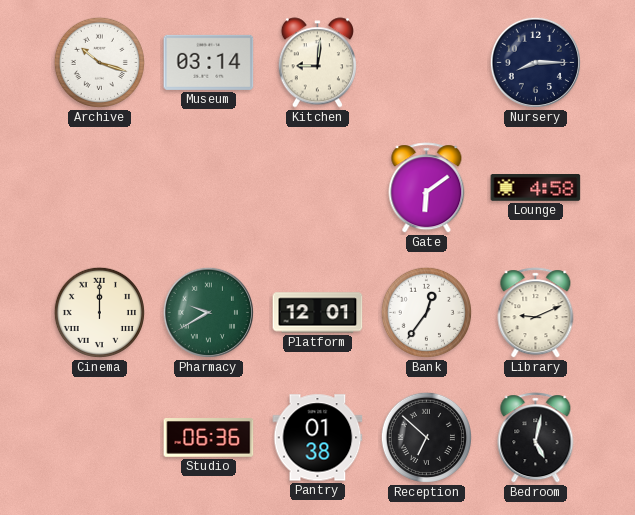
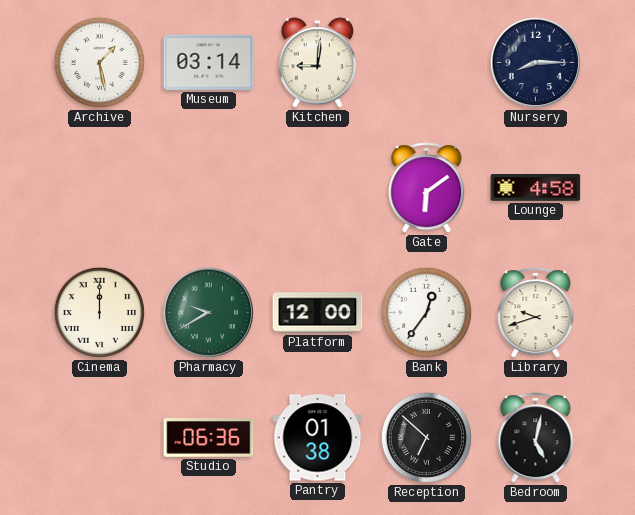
Archive: 10:18 -> 1:28 (99, 62)
Platform: 12:01 -> 12:00 (318, 313)
Library: 9:11 -> 9:42 (536, 313)
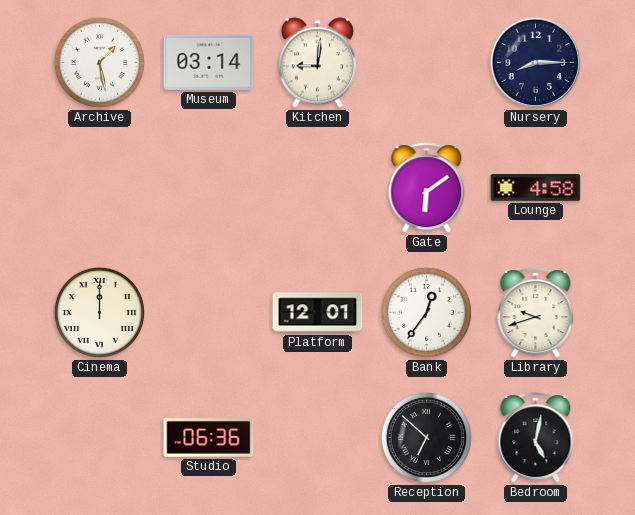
Pharmacy: 9:40 -> none (208, 312)
Platform: 12:00 -> 12:01 (318, 313)
Pantry: 01:38 -> none (318, 438)
